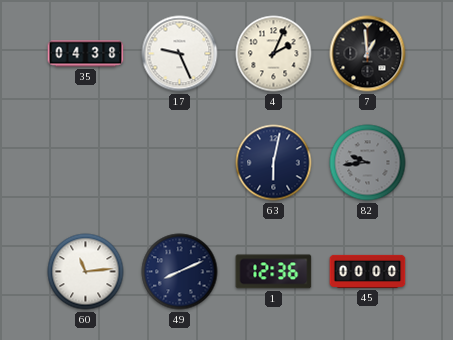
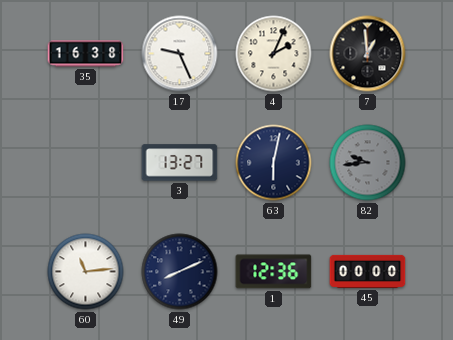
35: 04:38 -> 16:38 (86, 54)
3: none -> 13:27 (180, 163)
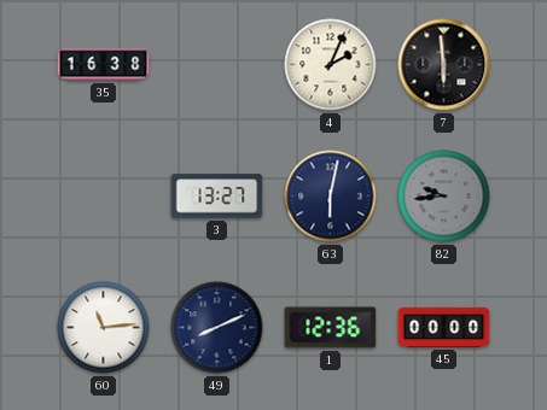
17: 9:26 -> none (180, 54)
7: 12:59 -> 5:59 (444, 65)
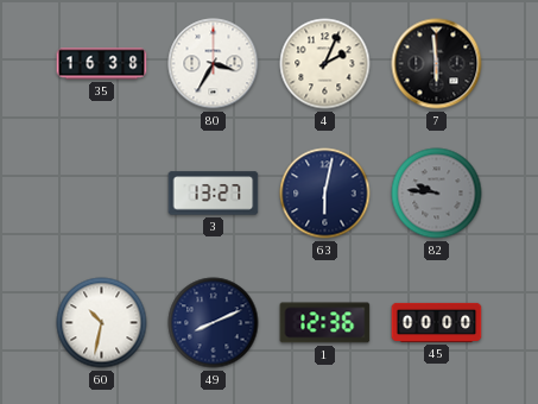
80: none -> 3:35 (214, 64)
82: 9:44 -> 9:46 (437, 194)
60: 11:14 -> 10:32 (102, 323)
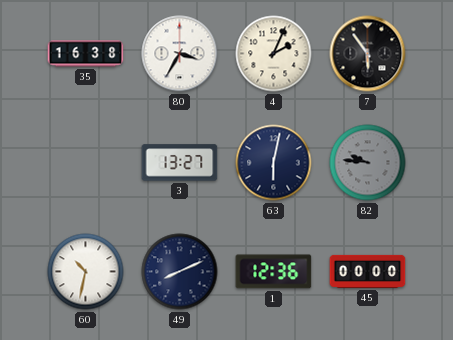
7: 5:59 -> 5:54 (368, 54)
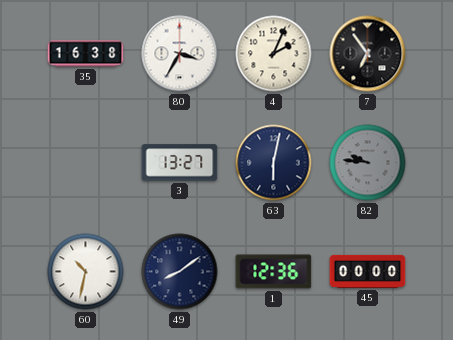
7: 5:54 -> 6:54 (368, 54)
49: 8:11 -> 8:09 (180, 272)
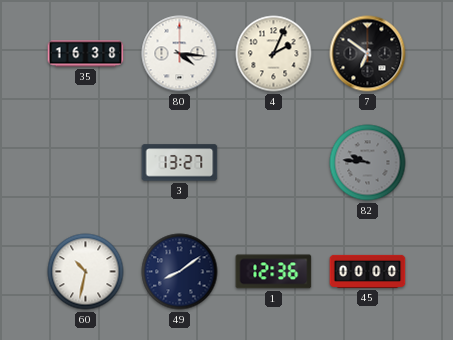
80: 3:35 -> 4:16 (180, 54)
7: 6:54 -> 6:51 (368, 54)
63: 6:02 -> none (274, 163)
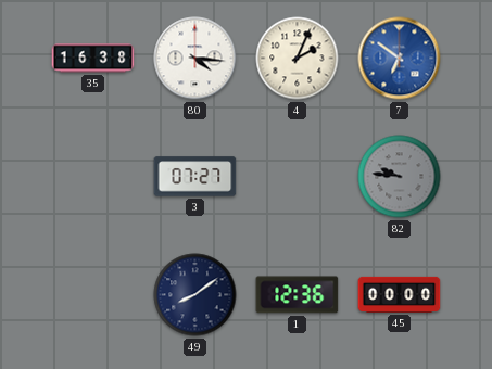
7 dial: black -> blue (400, 59)
3: 13:27 -> 07:27 (195, 177)
60: 10:32 -> none (86, 272)
